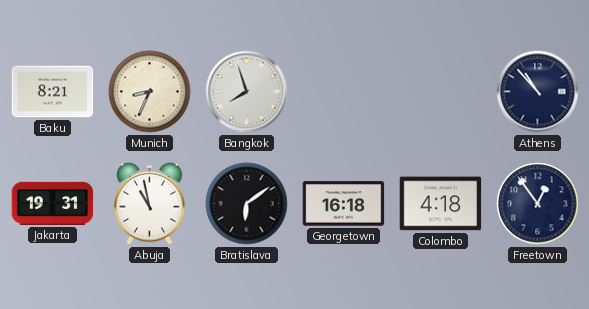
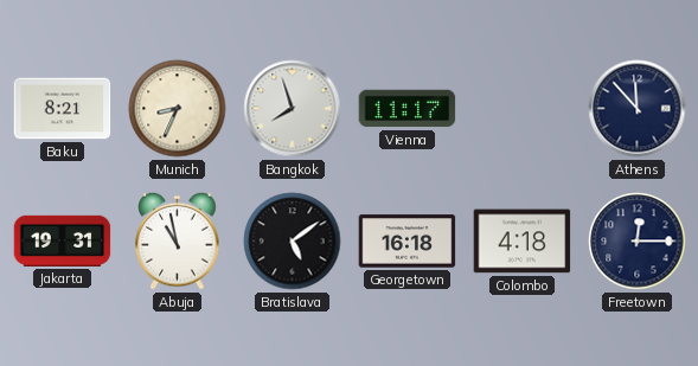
Vienna: none -> 11:17 (408, 109)
Athens: 10:53 -> 11:53 (638, 109)
Bratislava: 6:09 -> 5:09 (293, 242)
Freetown: 12:54 -> 12:15 (638, 242)
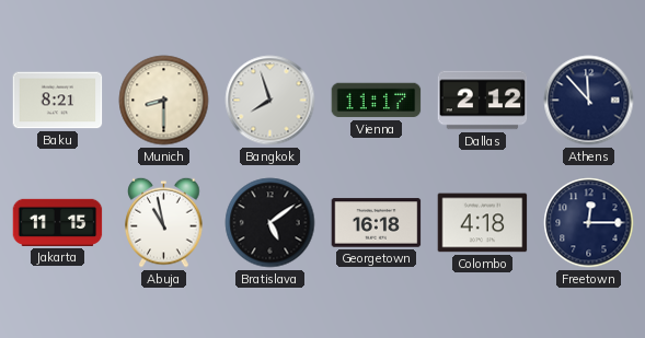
Munich: 8:34 -> 8:30 (164, 101)
Dallas: none -> 2:12 (483, 101)
Jakarta: 19:31 -> 11:15 (58, 222)
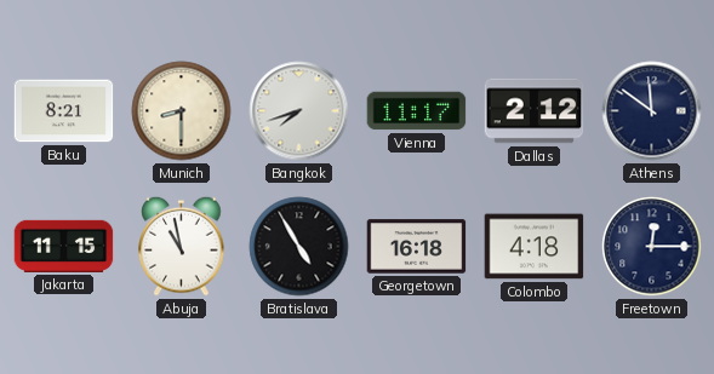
Bangkok: 7:57 -> 7:42 (299, 111)
Athens: 11:53 -> 11:51 (652, 111)
Bratislava: 5:09 -> 4:55 (299, 247)
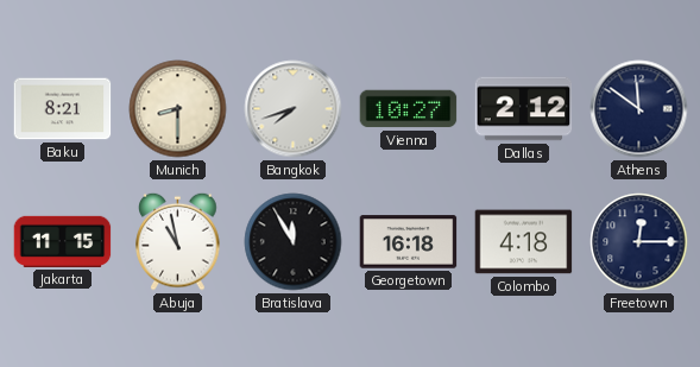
Vienna: 11:17 -> 10:27 (409, 109)
Bratislava: 4:55 -> 11:55 (294, 242)
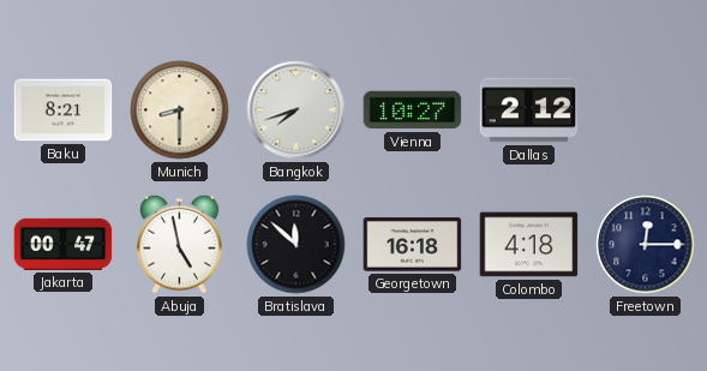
Athens: 11:51 -> none (639, 109)
Jakarta: 11:15 -> 00:47 (64, 244)
Abuja: 10:58 -> 4:58 (180, 244)
Bratislava: 11:55 -> 11:52 (296, 245)
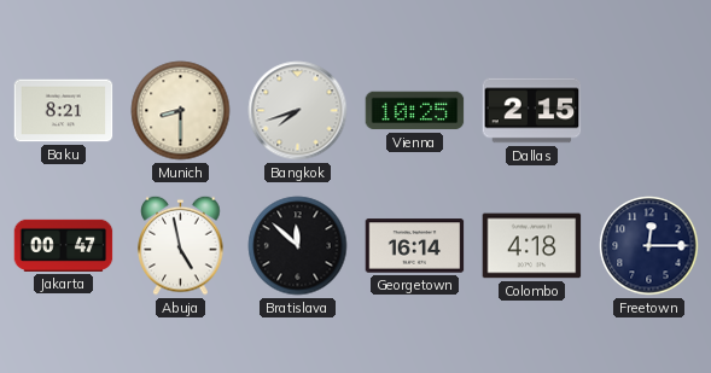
Vienna: 10:27 -> 10:25 (415, 111)
Dallas: 2:12 -> 2:15 (532, 111)
Georgetown: 16:18 -> 16:14 (415, 246)
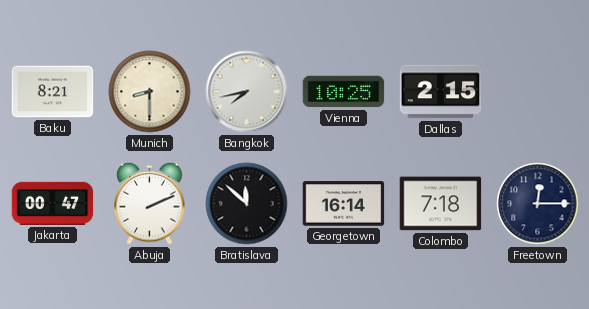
Bangkok: 7:42 -> 7:43 (247, 92)
Abuja: 4:58 -> 2:11 (150, 203)
Colombo: 4:18 -> 7:18 (441, 204)
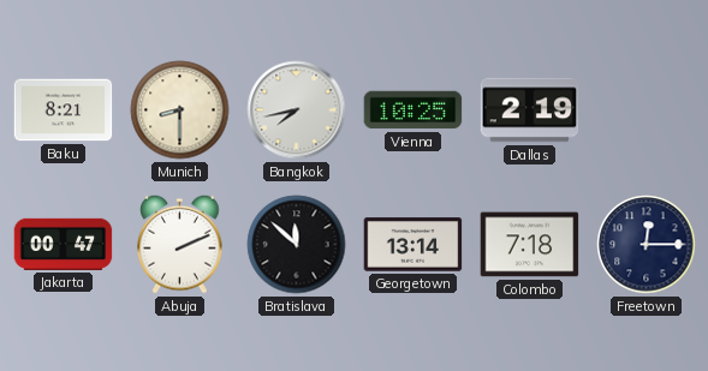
Dallas: 2:15 -> 2:19 (530, 110)
Georgetown: 16:14 -> 13:14 (414, 245)
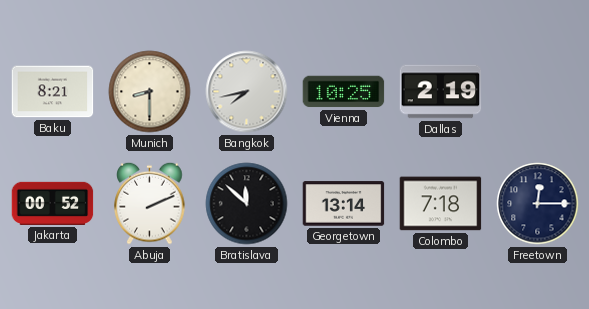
Jakarta: 00:47 -> 00:52 (53, 203)
